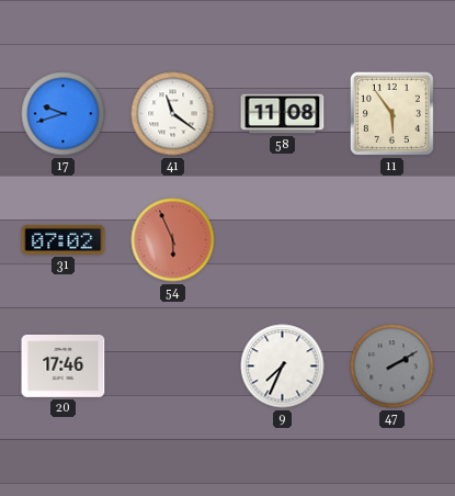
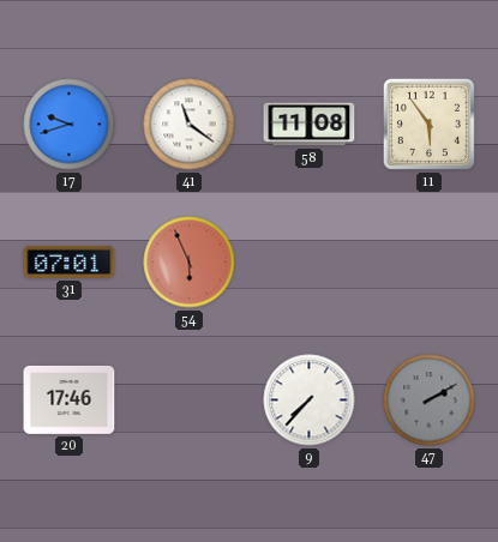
31: 07:02 -> 07:01 (70, 261)
9: 7:34 -> 7:37 (310, 401)
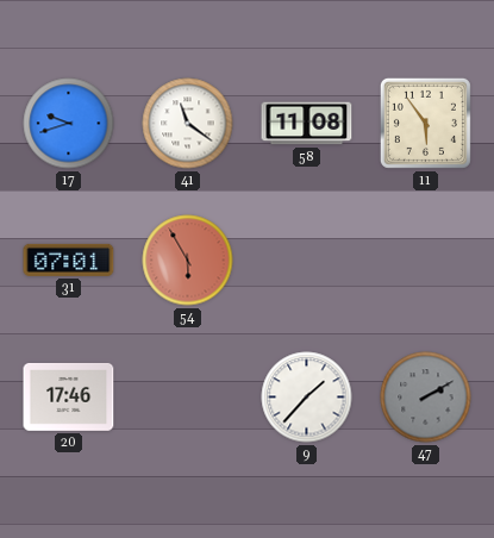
54: 5:56 -> 5:55 (188, 261)
9: 7:37 -> 1:37 (307, 398)
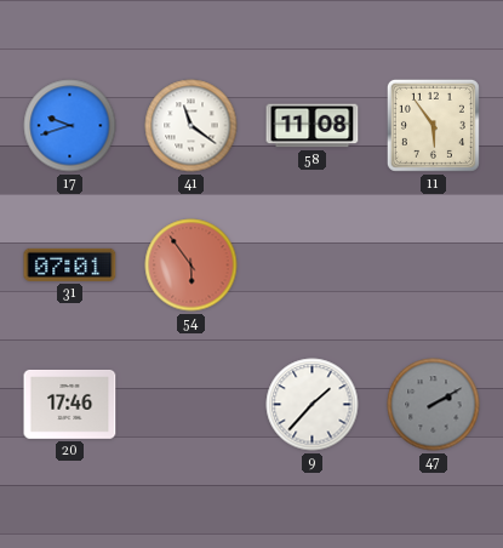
54: 5:55 -> 5:54 (192, 266)
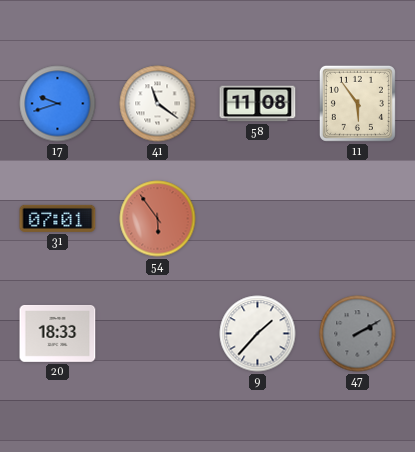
20: 17:46 -> 18:33 (58, 333)
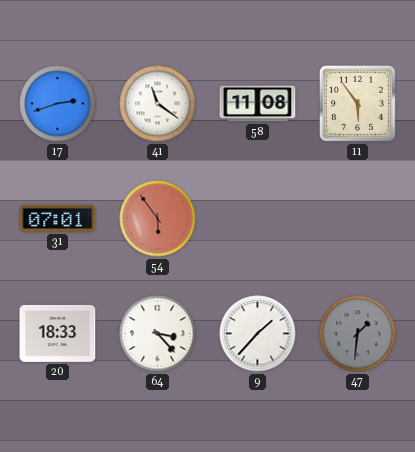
17: 9:42 -> 2:42 (58, 104)
64: none -> 3:23 (158, 334)
47: 2:10 -> 1:31 (358, 334)
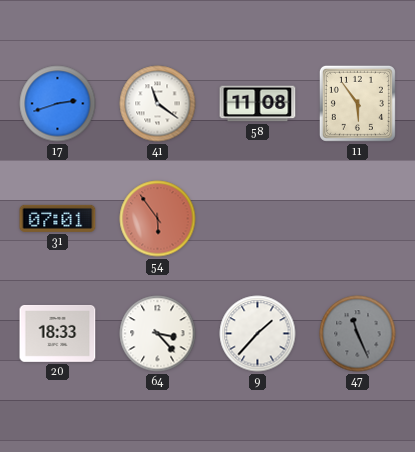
47: 1:31 -> 11:26 (358, 334)
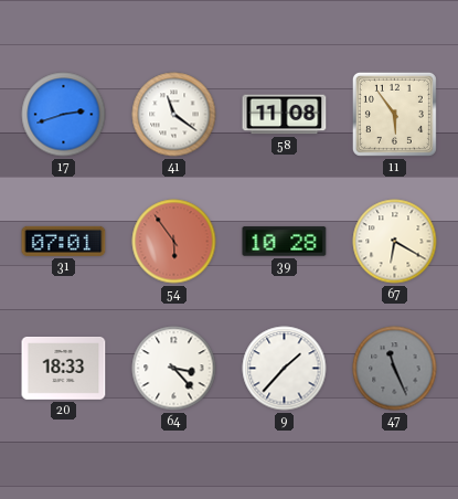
39: none -> 10:28 (285, 242)
67: none -> 6:20 (395, 242)
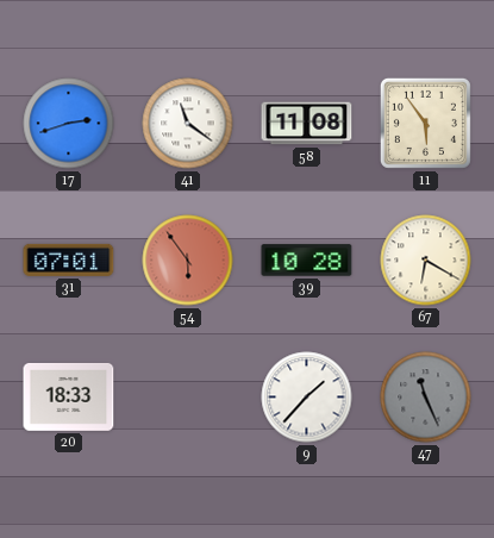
64: 3:23 -> none (174, 369)
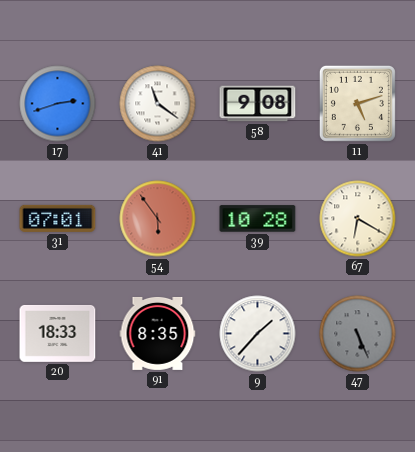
58: 11:08 -> 9:08 (258, 104)
11: 5:54 -> 5:12 (357, 103)
91: none -> 8:35 (158, 333)
47: 11:26 -> 5:26 (358, 334)
